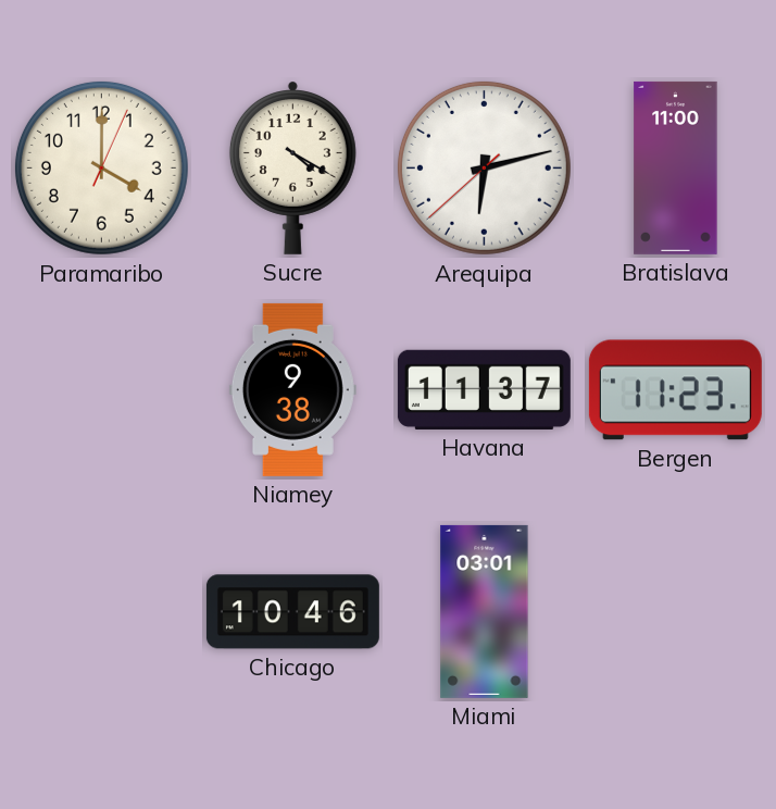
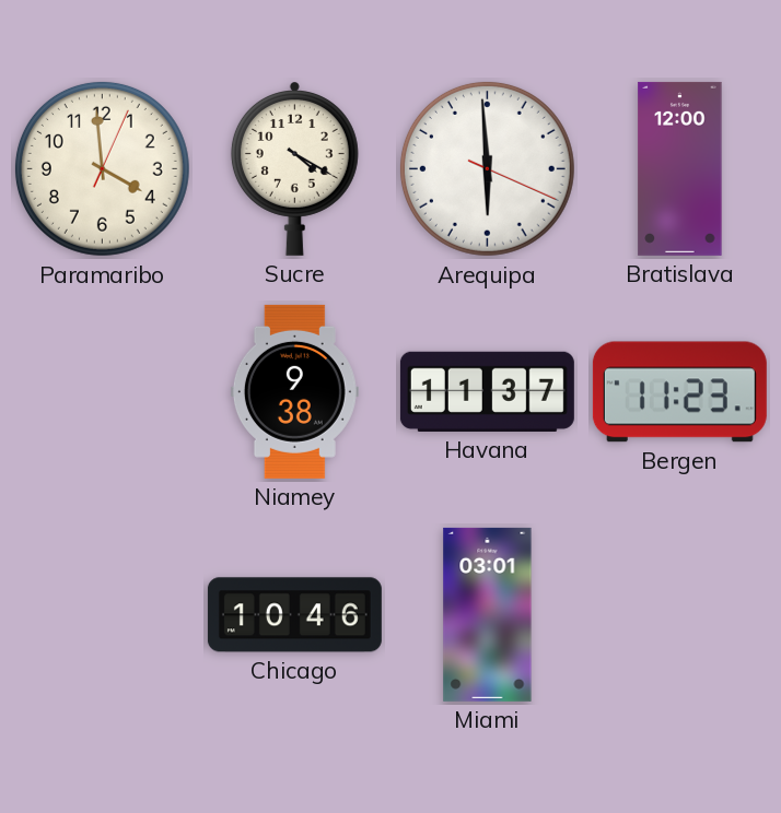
Paramaribo: 4:00 -> 3:59 (102, 168)
Arequipa: 6:12 -> 5:59 (487, 168)
Bratislava: 11:00 -> 12:00 (680, 168)
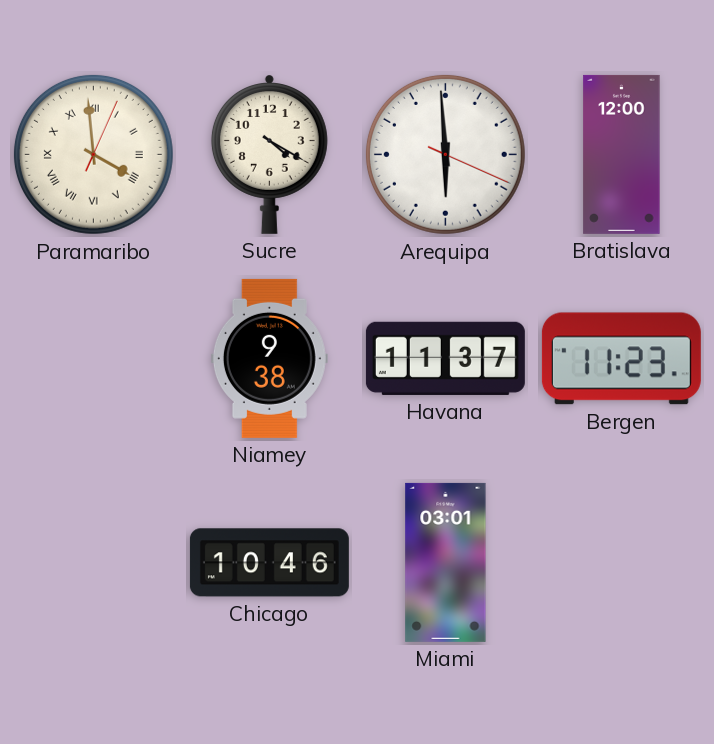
Paramaribo numerals: Arabic -> Roman (93, 154)
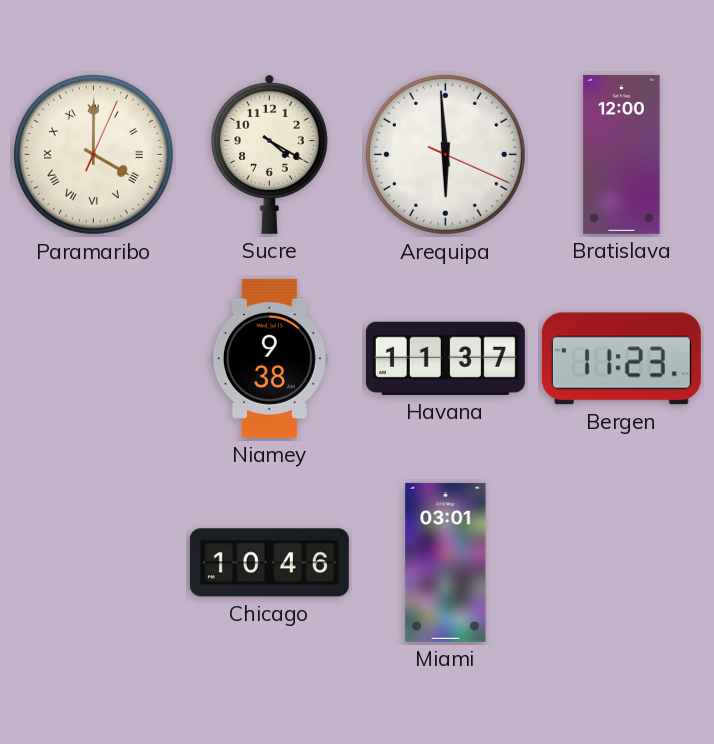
Paramaribo: 3:59 -> 4:00 (93, 154)
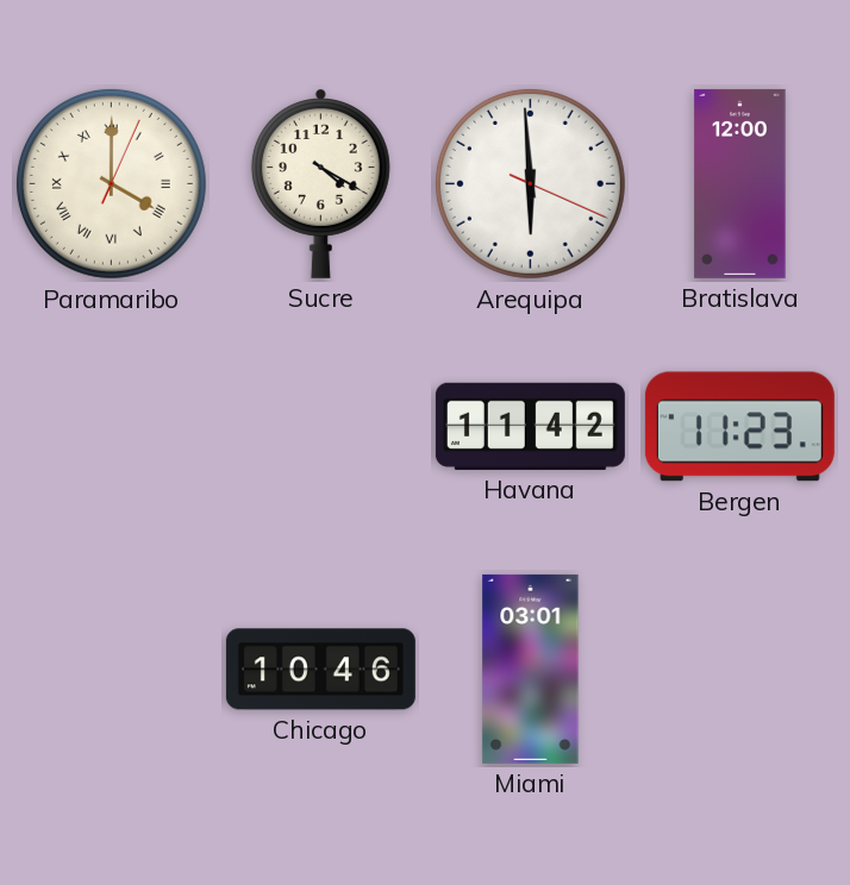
Niamey: 9:38 -> none (269, 358)
Havana: 11:37 -> 11:42 (530, 426)
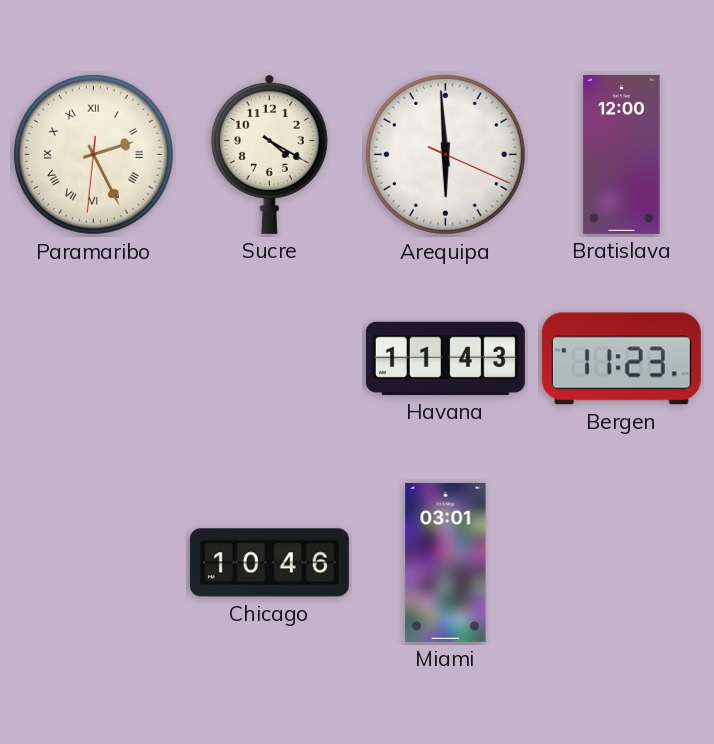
Paramaribo: 4:00 -> 2:25 (93, 154)
Havana: 11:42 -> 11:43 (445, 358)
